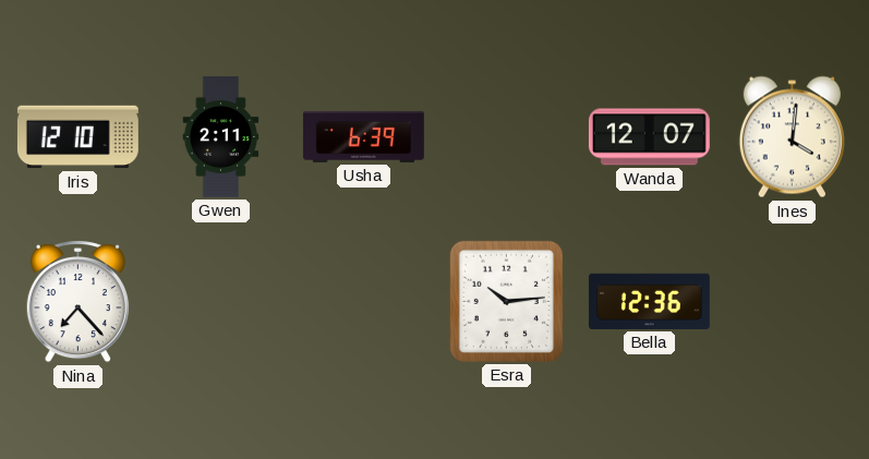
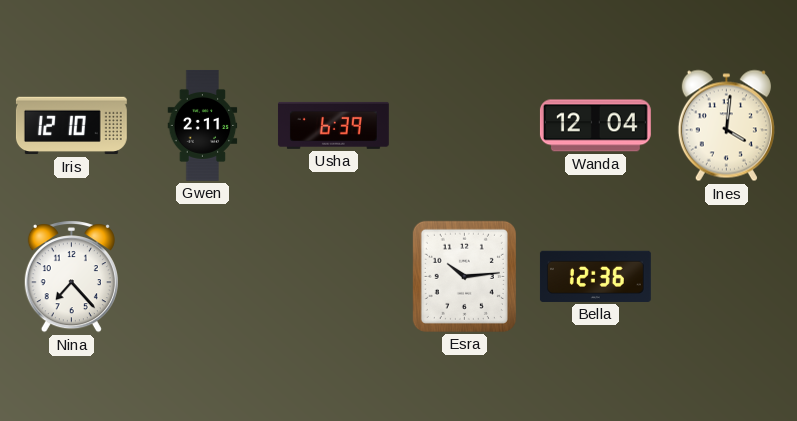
Wanda: 12:07 -> 12:04 (595, 126)
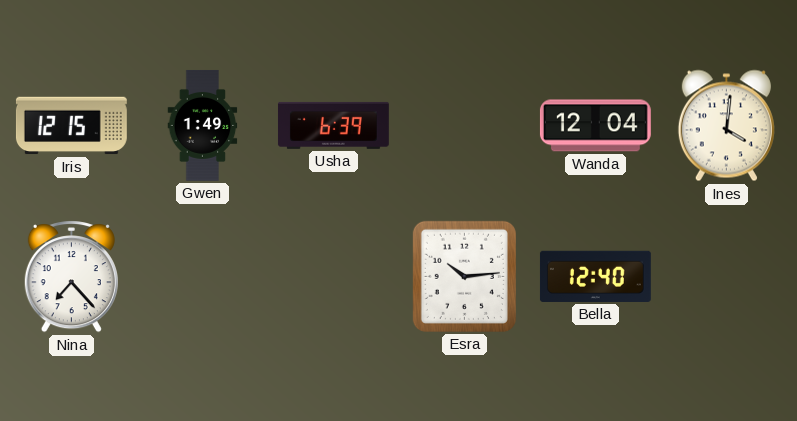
Iris: 12:10 -> 12:15 (71, 126)
Gwen: 2:11 -> 1:49 (203, 126)
Bella: 12:36 -> 12:40 (595, 276)
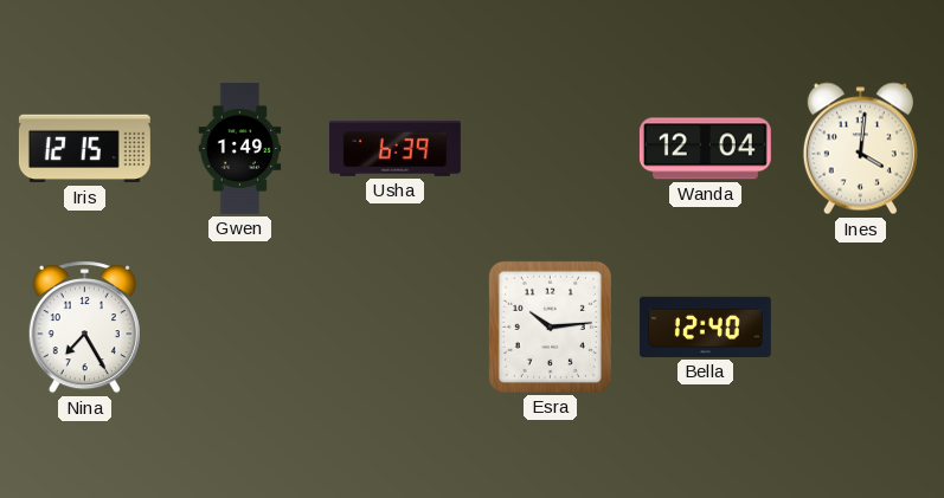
Nina: 7:23 -> 7:25 (84, 328)
